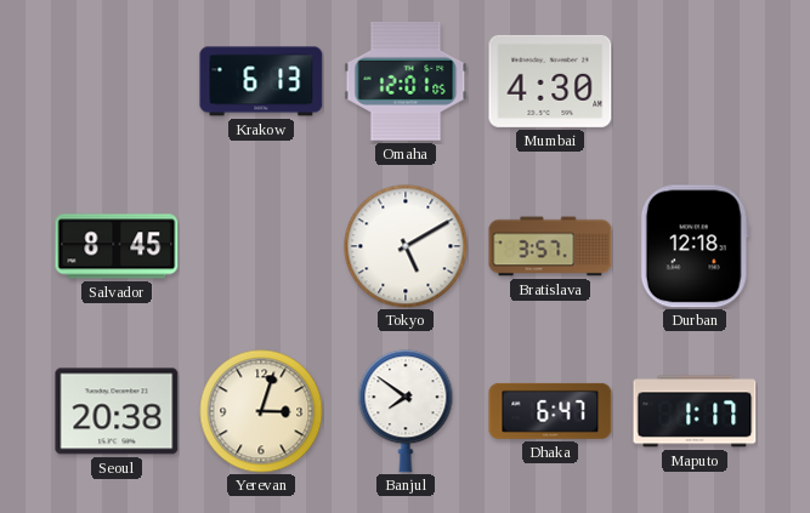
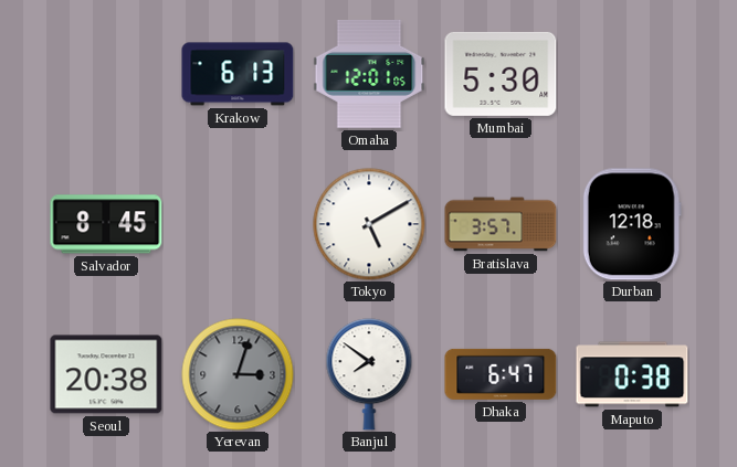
Mumbai: 4:30 -> 5:30 (501, 74)
Yerevan dial: cream -> grey (238, 374)
Maputo: 1:17 -> 0:38 (632, 374)
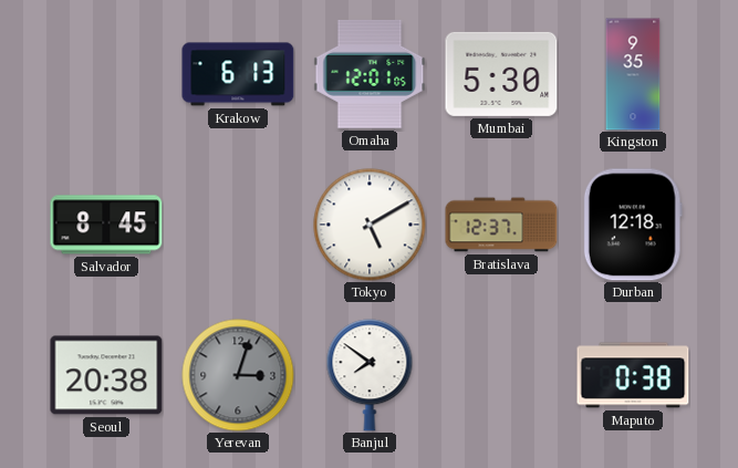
Kingston: none -> 9:35 (633, 74)
Bratislava: 3:57 -> 12:37 (501, 225)
Dhaka: 6:47 -> none (501, 374)
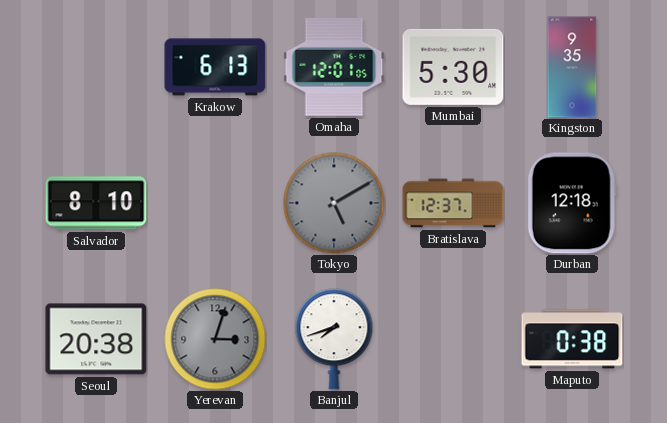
Salvador: 8:45 -> 8:10 (96, 203)
Tokyo dial: white -> grey (334, 203)
Banjul: 7:51 -> 7:42 (334, 339)
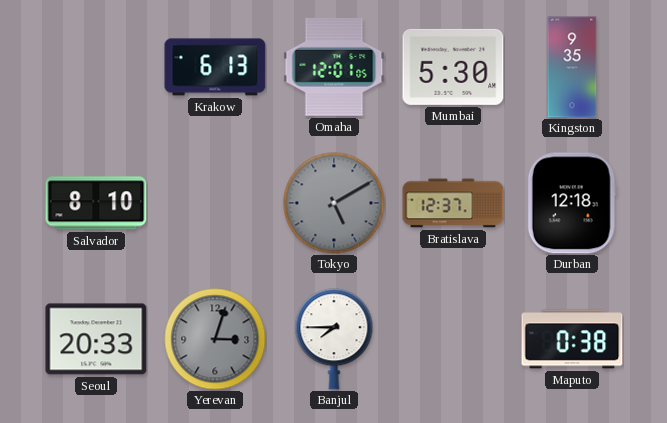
Seoul: 20:38 -> 20:33 (96, 339)
Banjul: 7:42 -> 7:45 (334, 339)
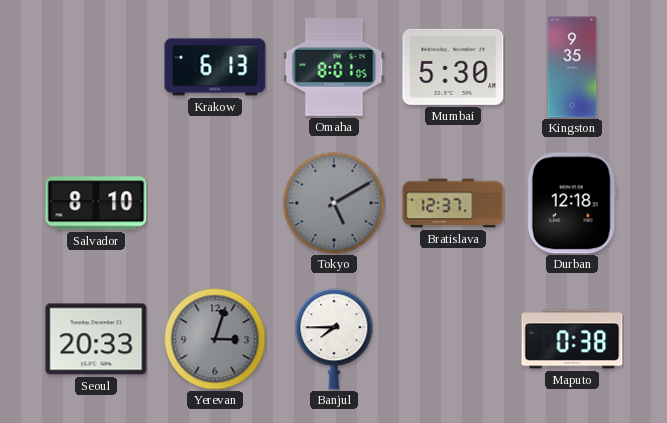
Omaha: 12:01 -> 8:01 (334, 67)
